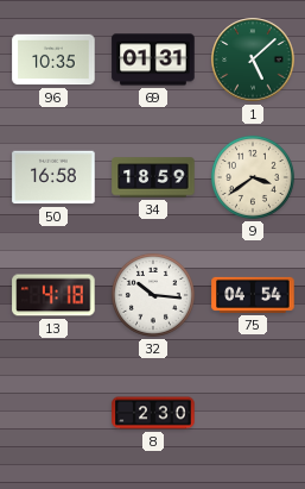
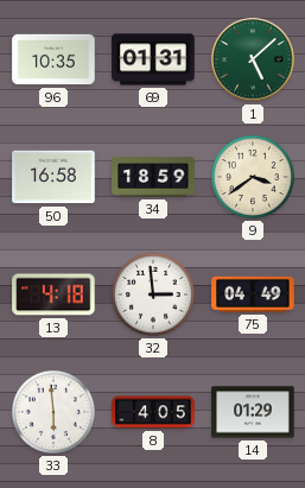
32: 10:16 -> 2:59 (153, 294)
75: 04:54 -> 04:49 (253, 294)
33: none -> 5:59 (53, 412)
8: 2:30 -> 4:05 (153, 412)
14: none -> 01:29 (253, 412)
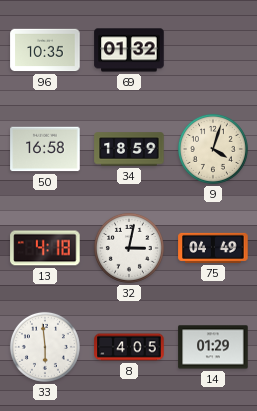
69: 01:31 -> 01:32 (129, 50)
1: 5:08 -> none (253, 59)
9: 3:39 -> 4:03 (213, 149)
32: 2:59 -> 3:02 (129, 248)
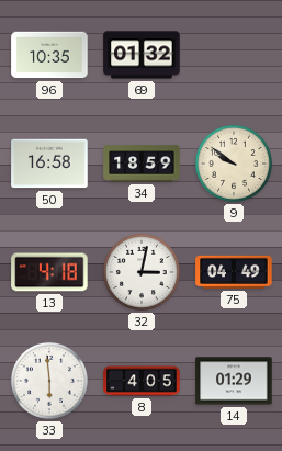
9: 4:03 -> 9:51 (234, 164)
